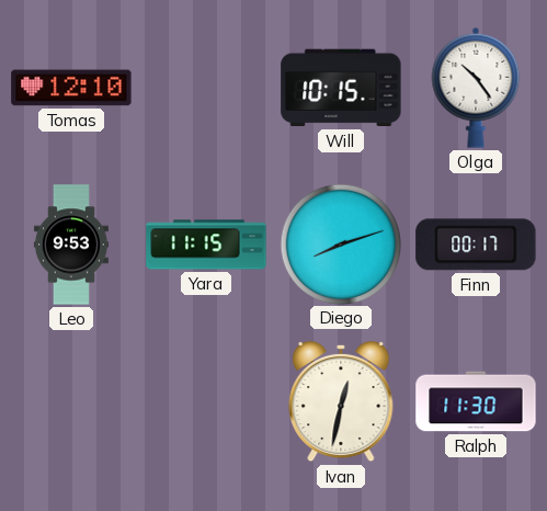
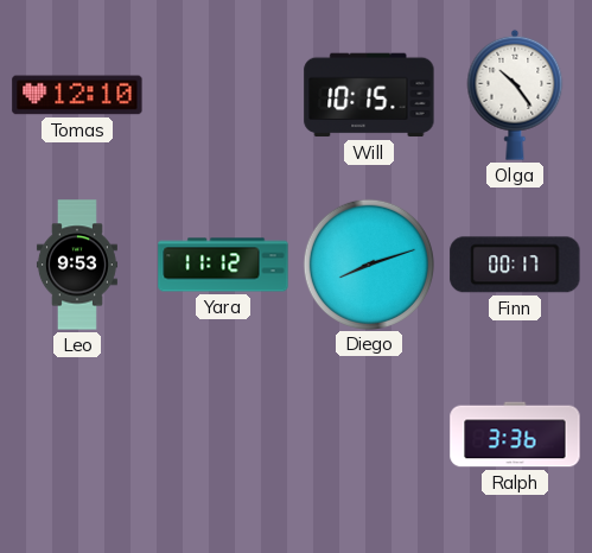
Yara: 11:15 -> 11:12 (223, 265)
Ivan: 12:32 -> none (341, 401)
Ralph: 11:30 -> 3:36 (515, 434)
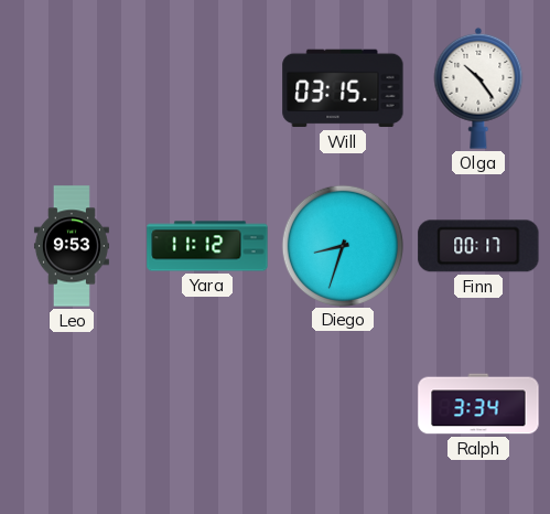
Tomas: 12:10 -> none (77, 95)
Will: 10:15 -> 03:15 (343, 88)
Diego: 8:12 -> 8:33 (342, 245)
Ralph: 3:36 -> 3:34 (478, 404)
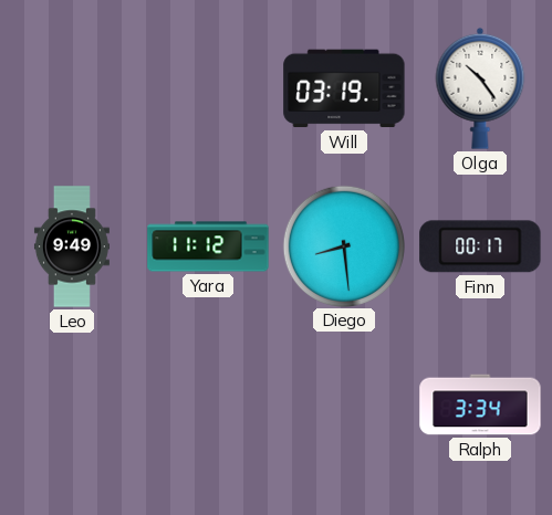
Will: 03:15 -> 03:19 (344, 88)
Leo: 9:53 -> 9:49 (72, 246)
Diego: 8:33 -> 8:29 (343, 245)
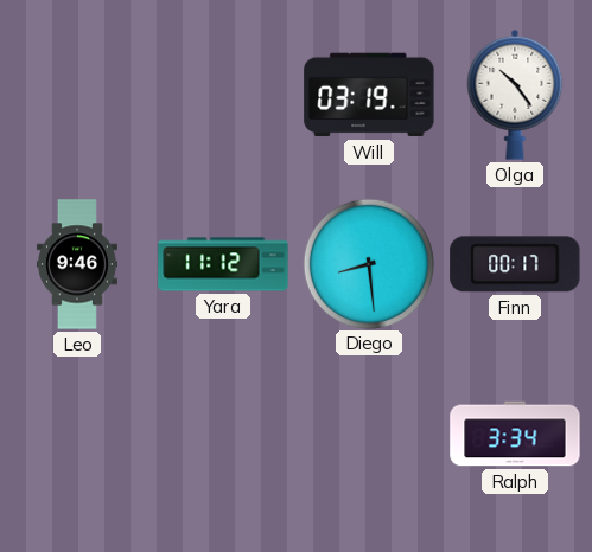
Leo: 9:49 -> 9:46 (77, 264)
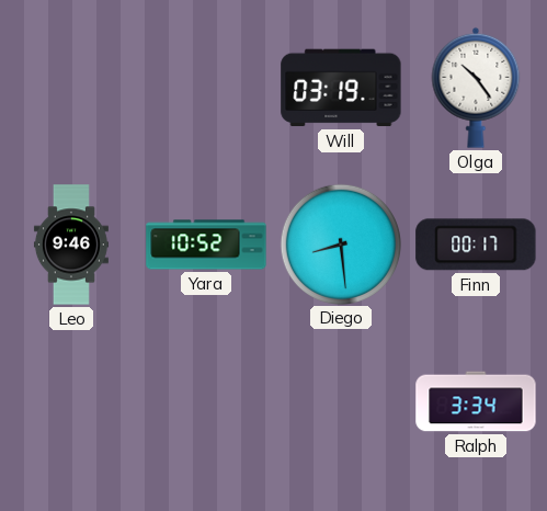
Yara: 11:12 -> 10:52 (206, 245)
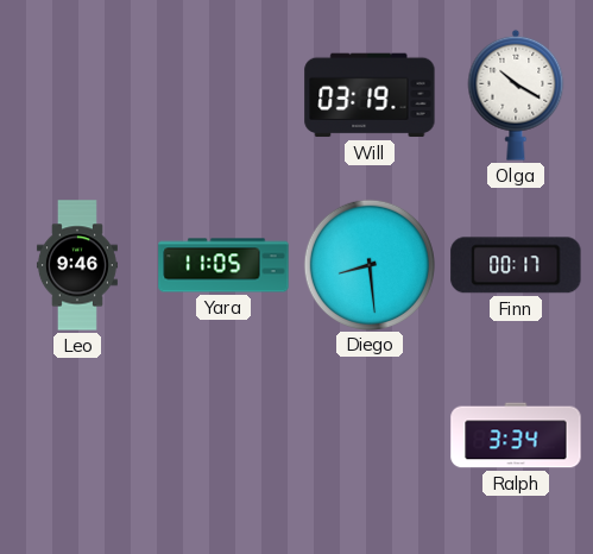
Olga: 10:24 -> 10:20 (516, 95)
Yara: 10:52 -> 11:05 (223, 265)
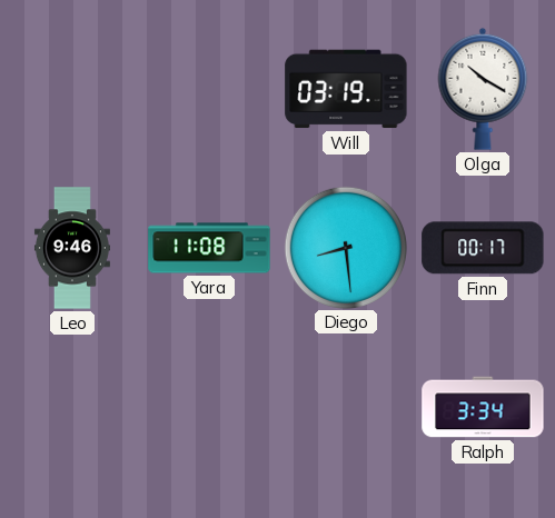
Yara: 11:05 -> 11:08 (209, 248)
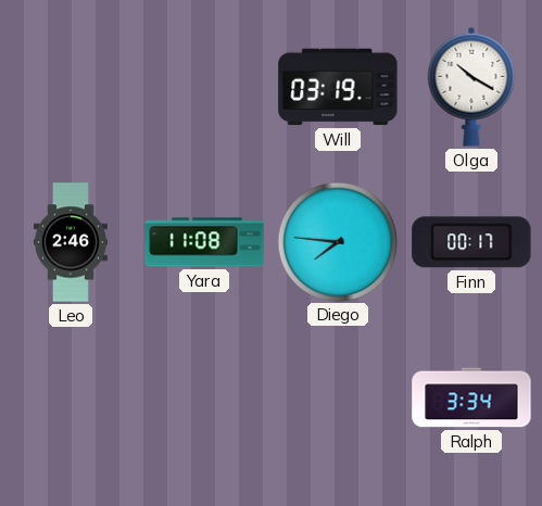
Leo: 9:46 -> 2:46 (71, 242)
Diego: 8:29 -> 7:46 (337, 241)
